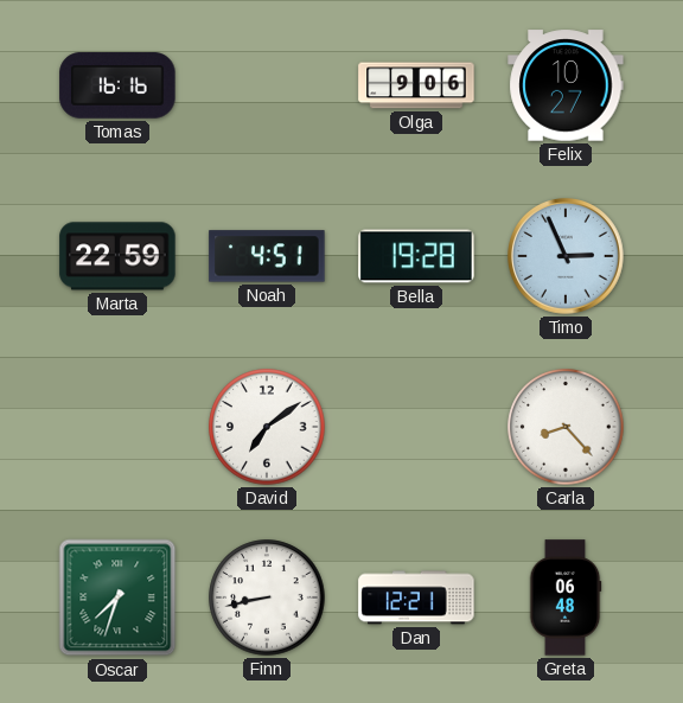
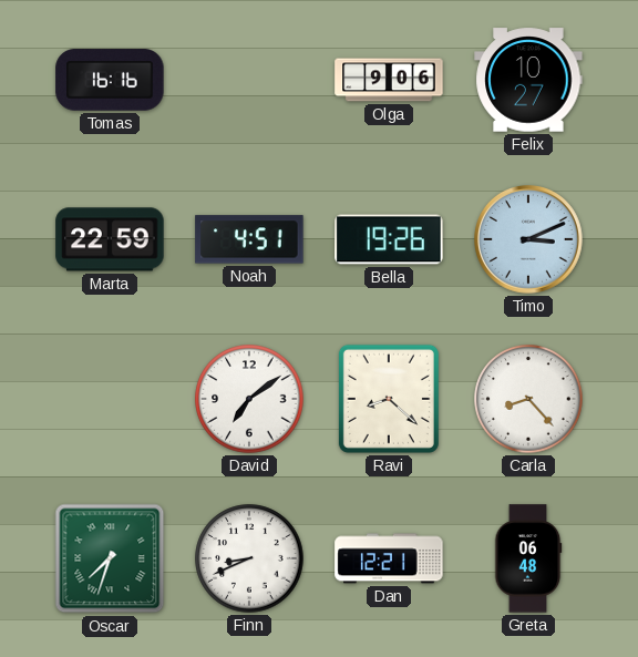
Bella: 19:28 -> 19:26 (389, 239)
Timo: 2:56 -> 3:11 (529, 240)
Ravi: none -> 8:22 (389, 399)
Finn: 8:43 -> 8:41 (249, 558)
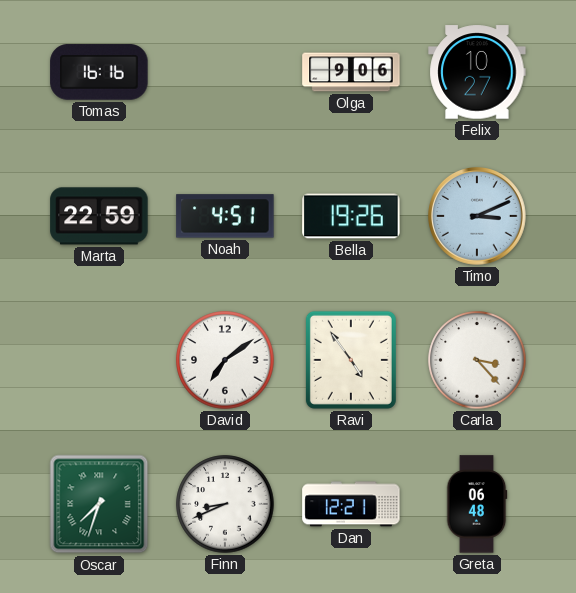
Ravi: 8:22 -> 4:54 (351, 360)
Carla: 8:23 -> 3:23 (477, 360)
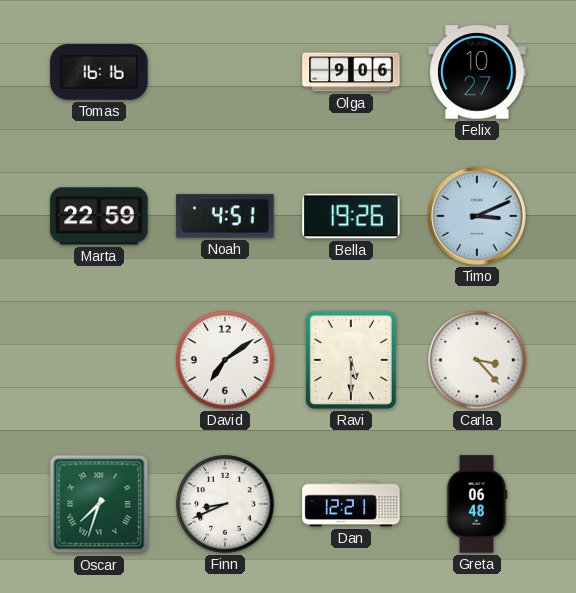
Ravi: 4:54 -> 5:30 (351, 360)
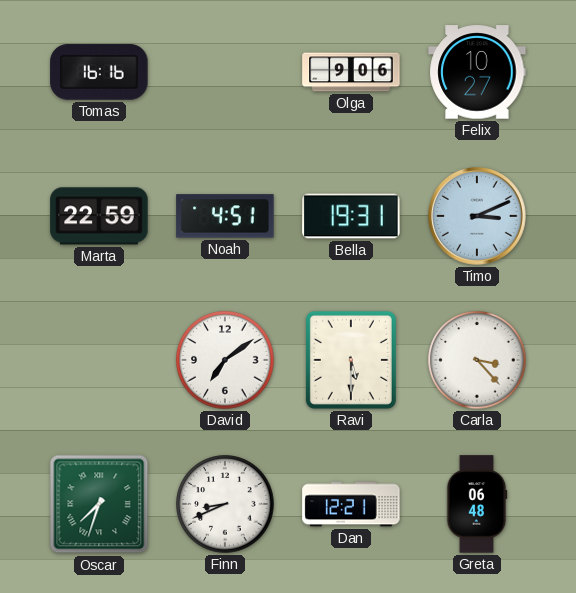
Bella: 19:26 -> 19:31 (351, 216)
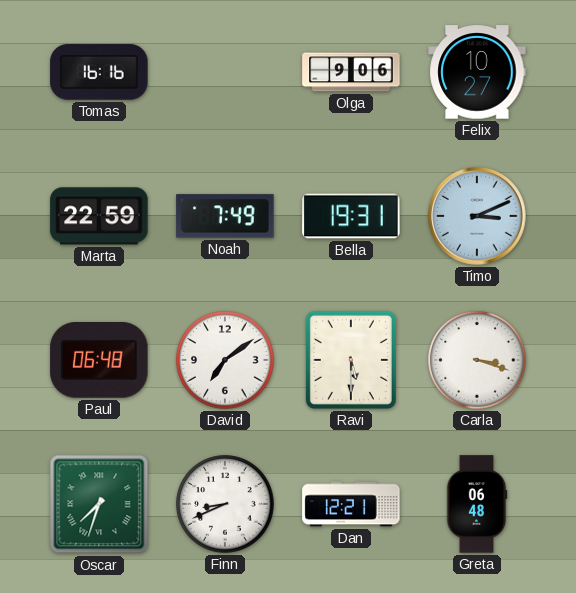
Noah: 4:51 -> 7:49 (225, 216)
Paul: none -> 06:48 (99, 361)
Carla: 3:23 -> 3:18 (477, 360)
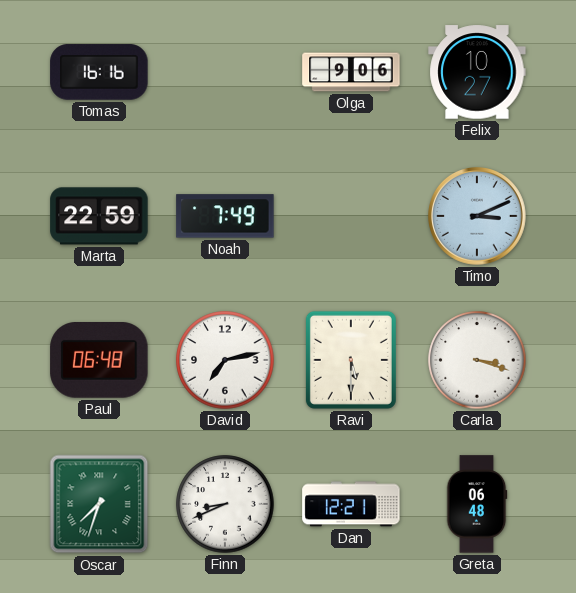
Bella: 19:31 -> none (351, 216)
David: 7:09 -> 7:13 (225, 360)
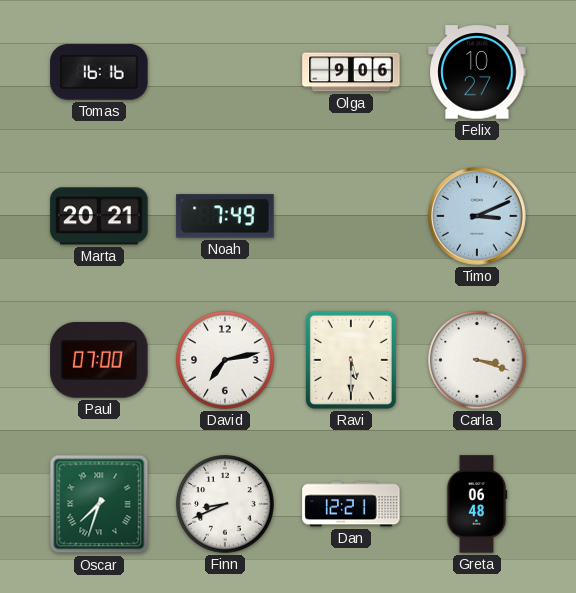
Marta: 22:59 -> 20:21 (99, 216)
Paul: 06:48 -> 07:00 (99, 361)
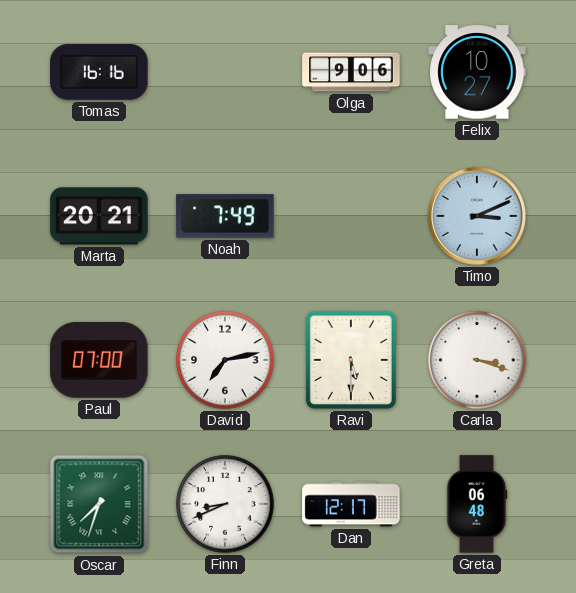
Dan: 12:21 -> 12:17 (351, 504)
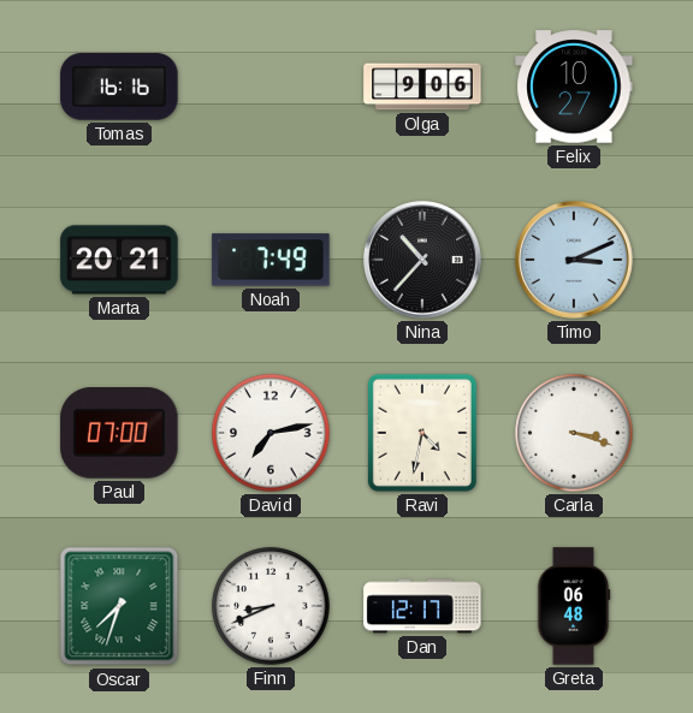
Nina: none -> 10:37 (423, 261)
Ravi: 5:30 -> 4:32 (422, 433)
